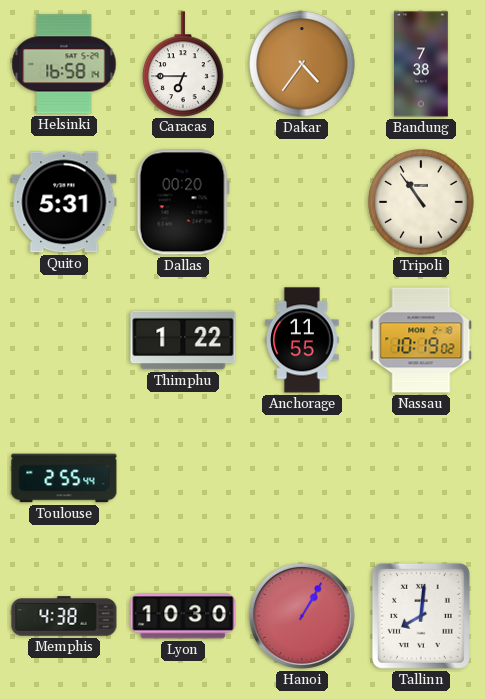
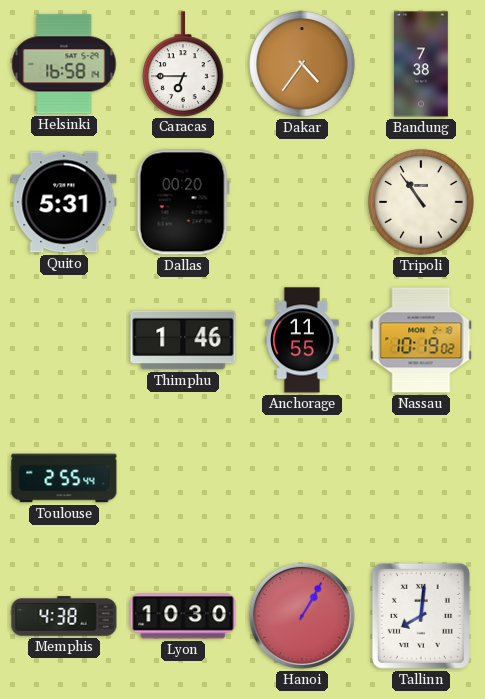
Thimphu: 1:22 -> 1:46 (183, 340)
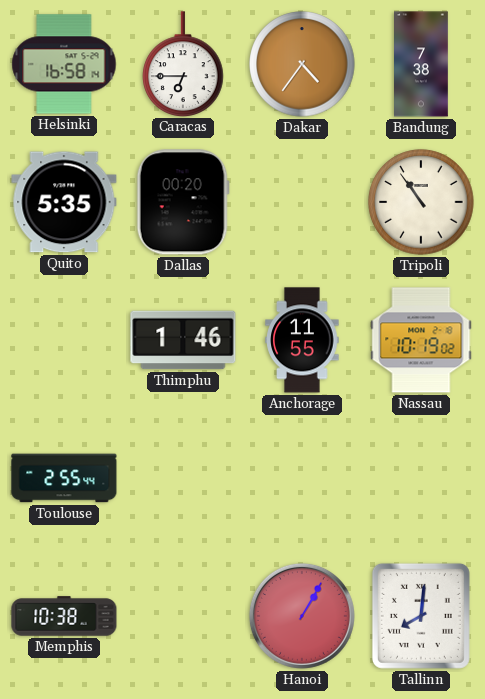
Quito: 5:31 -> 5:35 (64, 202)
Memphis: 4:38 -> 10:38 (64, 616)
Lyon: 10:30 -> none (183, 616)
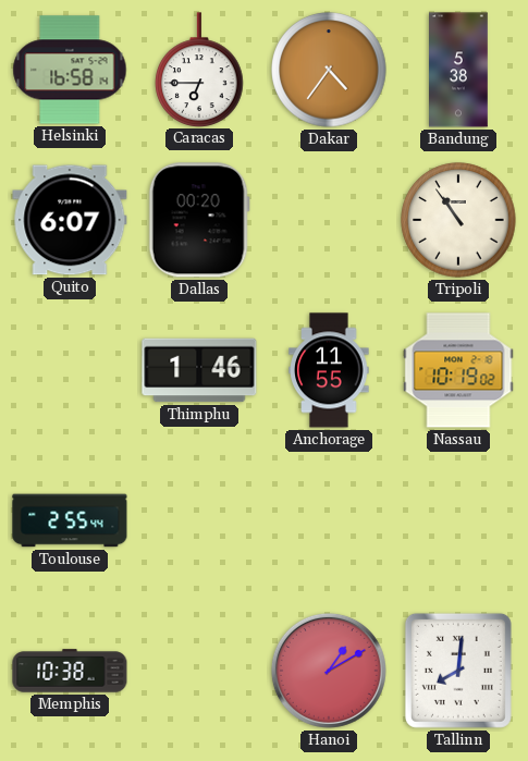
Bandung: 7:38 -> 5:38 (459, 70)
Quito: 5:35 -> 6:07 (70, 220)
Hanoi: 1:05 -> 1:10 (329, 671)
